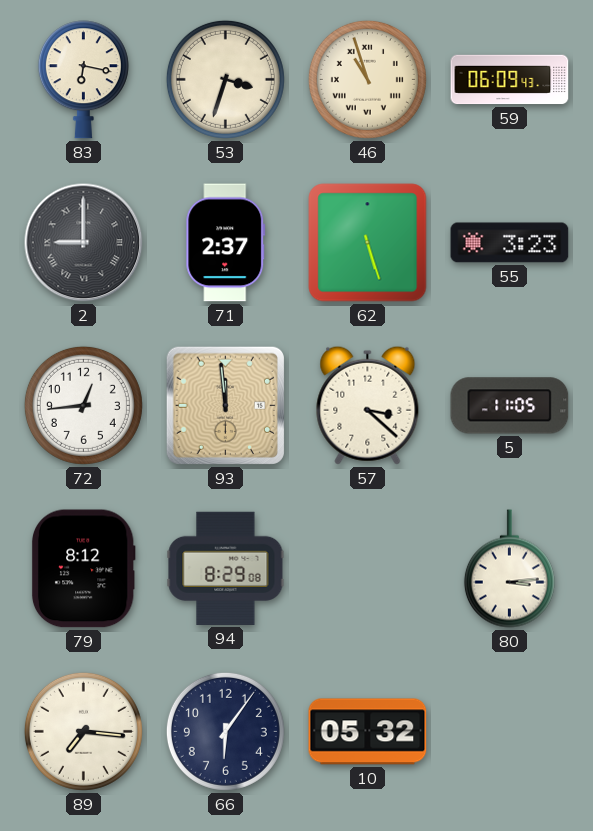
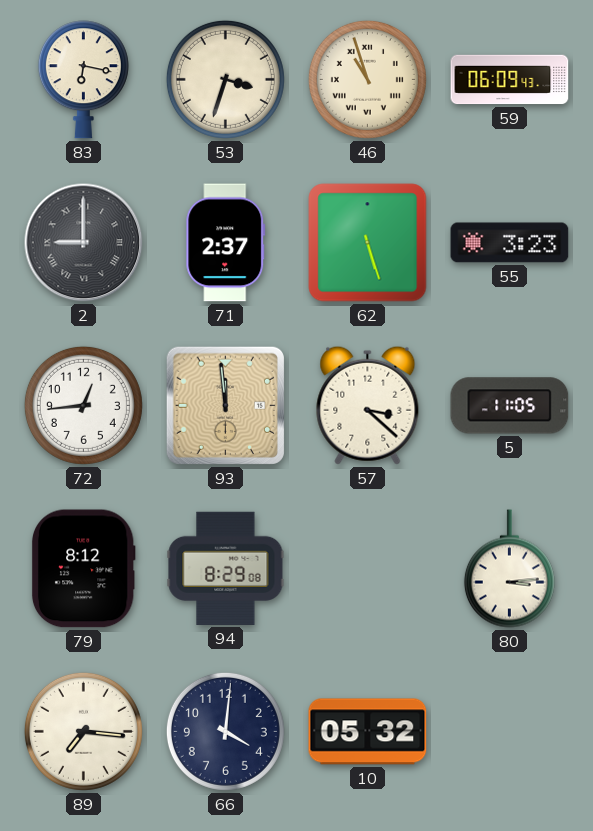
66: 6:06 -> 4:01 (225, 731)
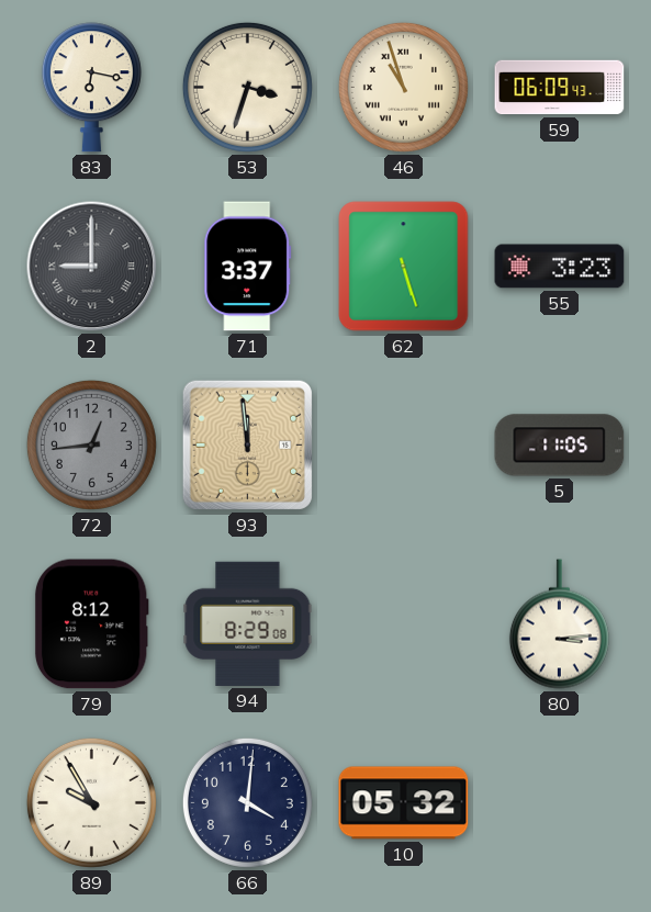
71: 2:37 -> 3:37 (248, 267)
72 dial: white -> grey (91, 444)
57: 3:22 -> none (368, 405)
89: 7:16 -> 9:55 (91, 802)
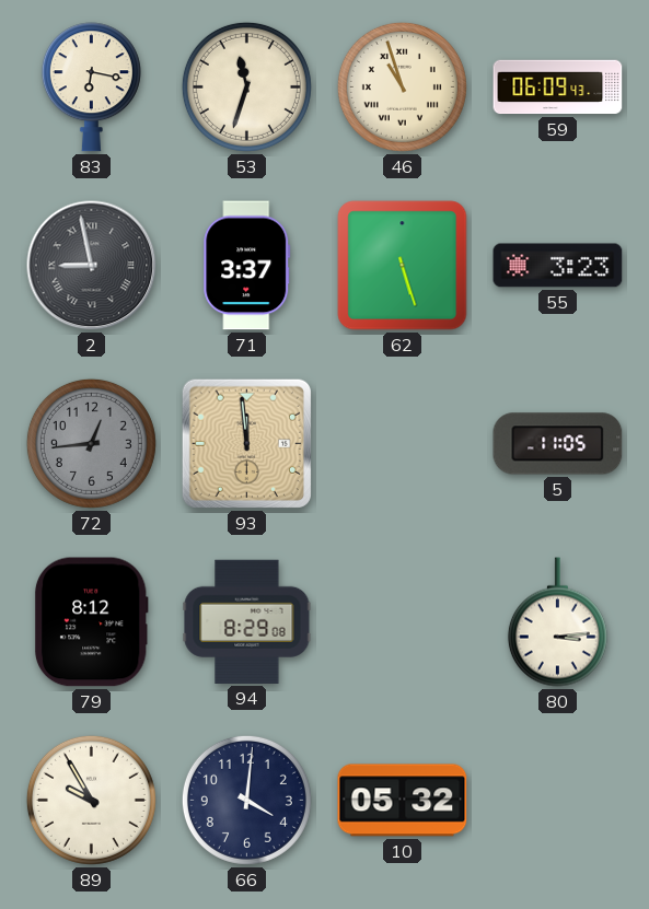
53: 3:33 -> 11:33 (246, 86)
2: 9:00 -> 8:58 (92, 266)
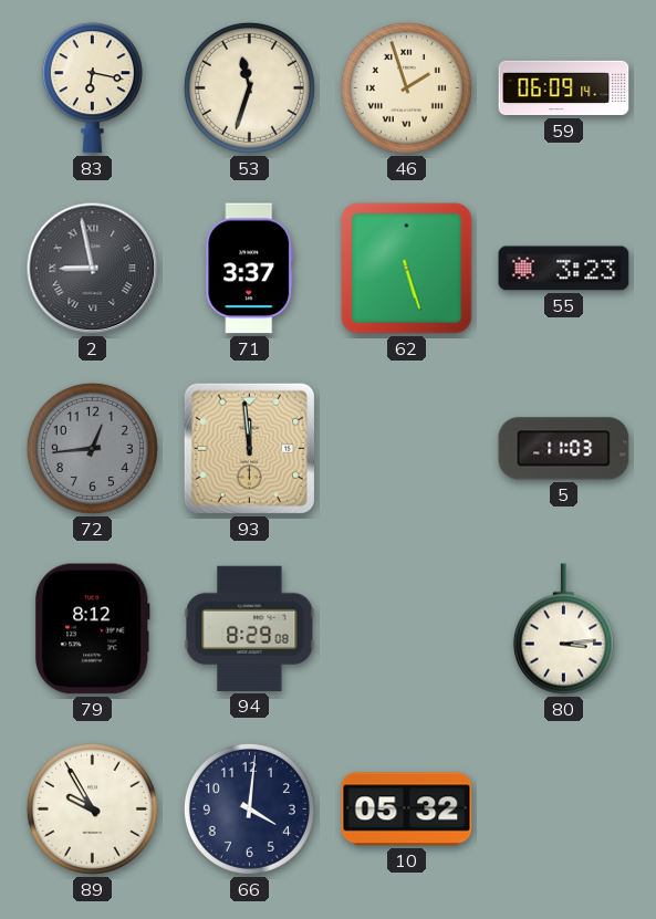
46: 10:57 -> 1:57 (406, 87)
59: 06:09:43 -> 06:09:14 (564, 88)
5: 11:05 -> 11:03 (564, 449)
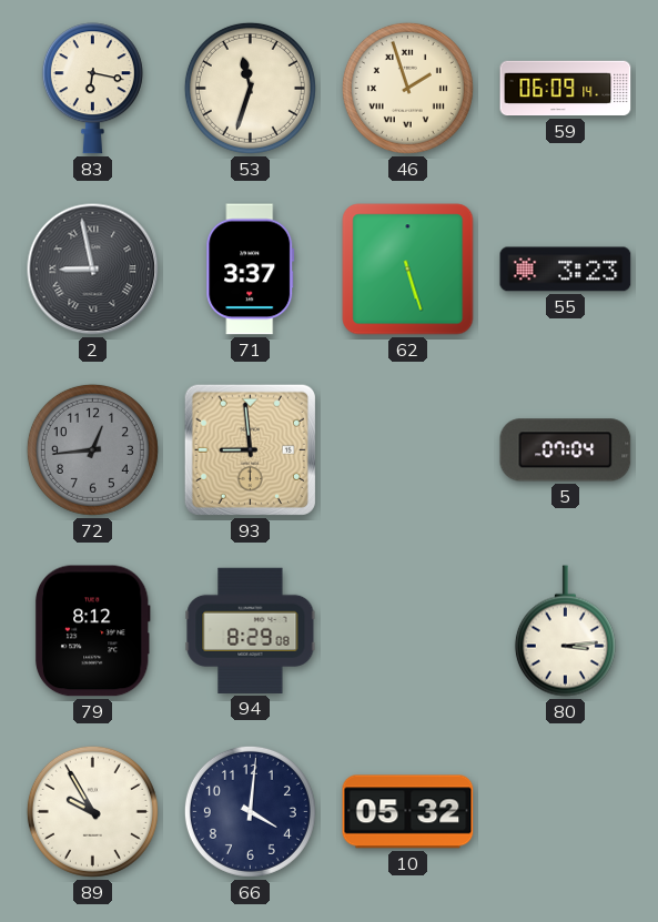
93: 11:59 -> 8:59 (250, 449)
5: 11:03 -> 07:04 (566, 450)
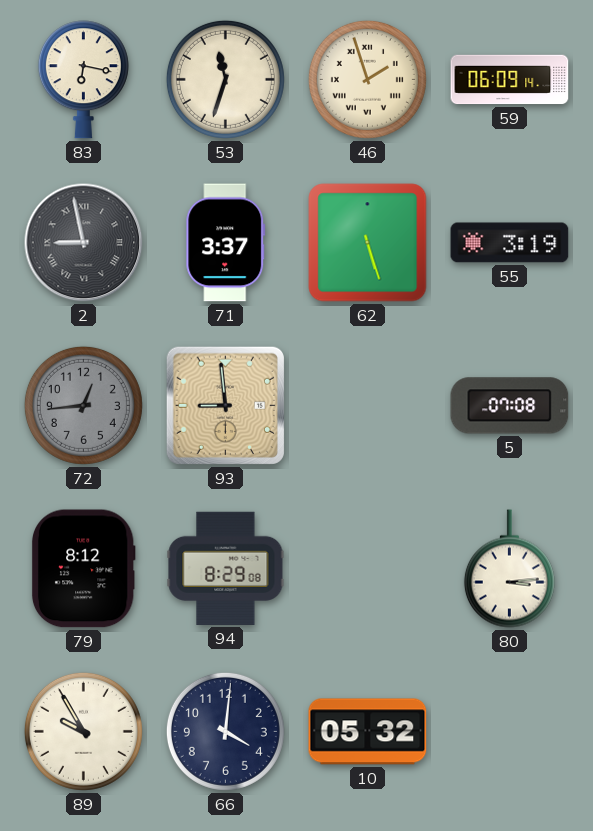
55: 3:23 -> 3:19 (510, 243)
5: 07:04 -> 07:08 (510, 406)
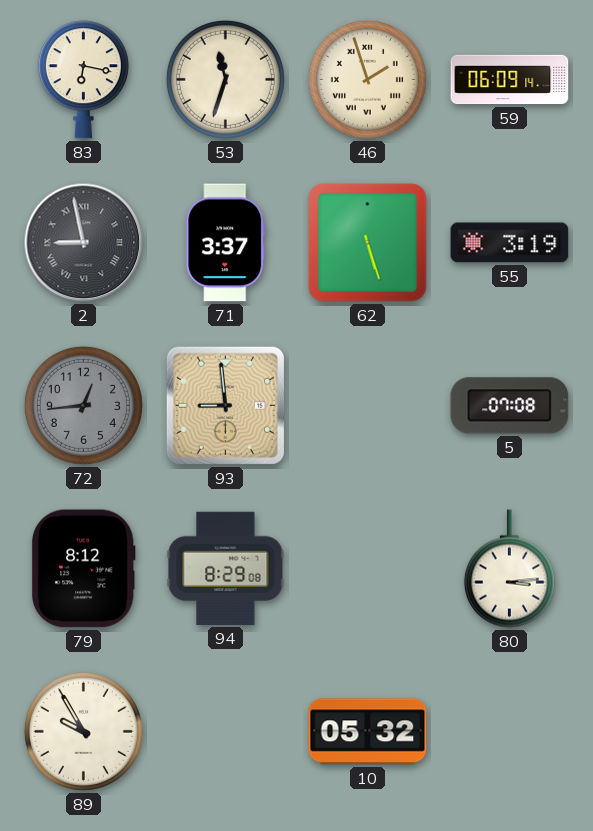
66: 4:01 -> none (225, 731)
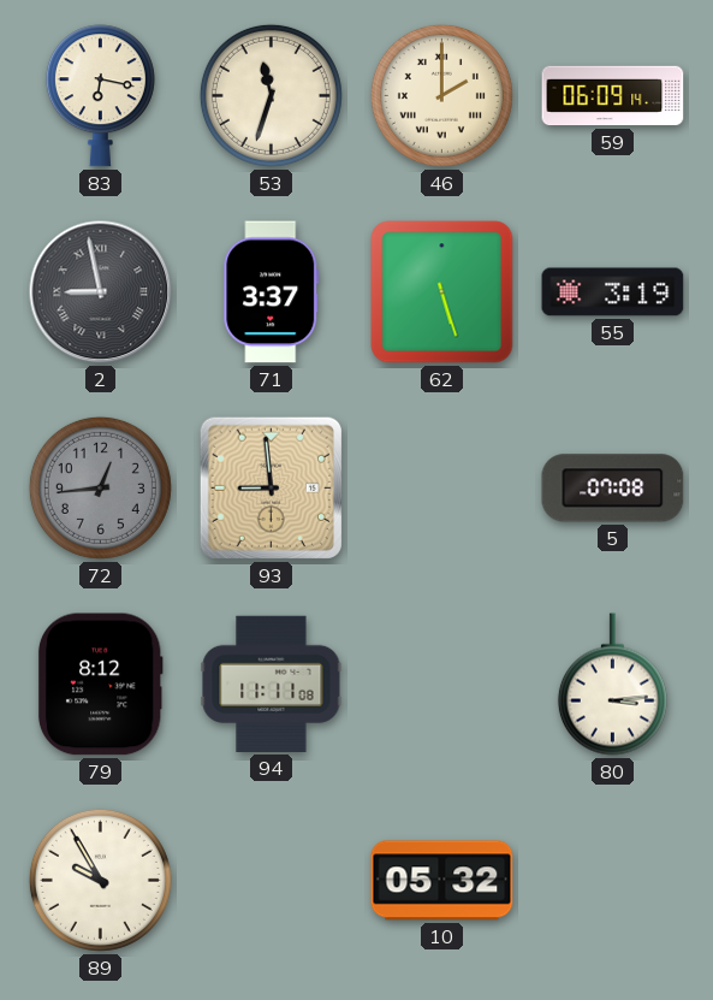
46: 1:57 -> 2:00 (441, 95)
94: 8:29 -> 11:11 (272, 684)
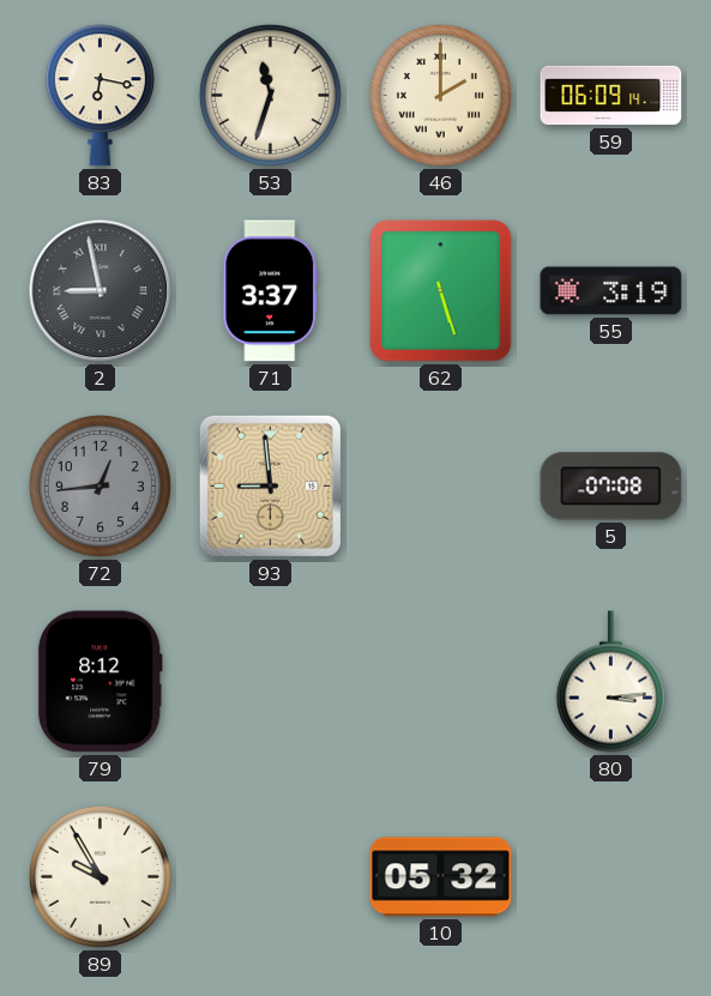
94: 11:11 -> none (272, 684)
